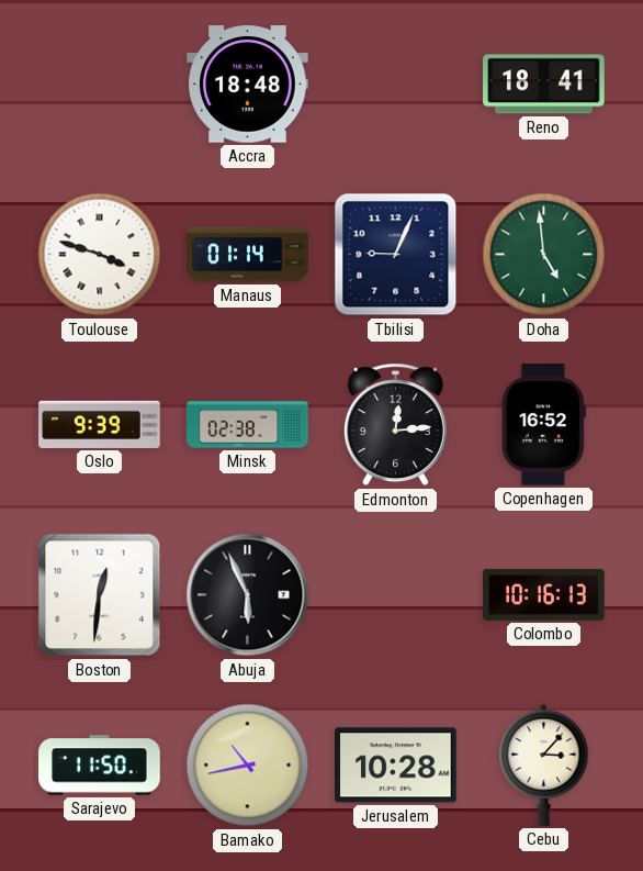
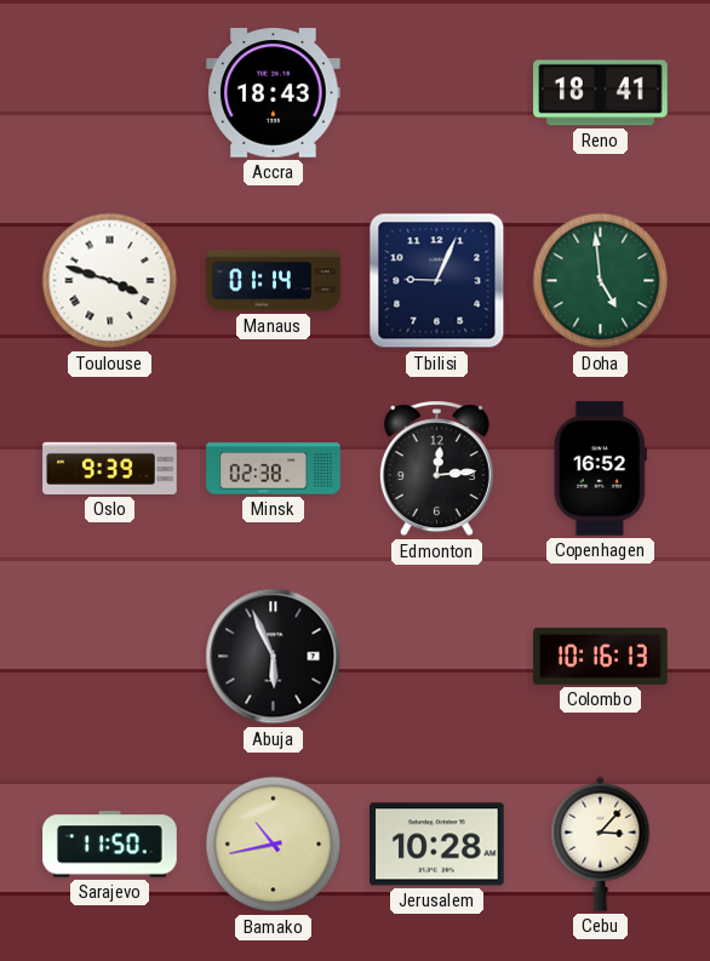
Accra: 18:48 -> 18:43 (274, 93)
Boston: 12:31 -> none (100, 595)
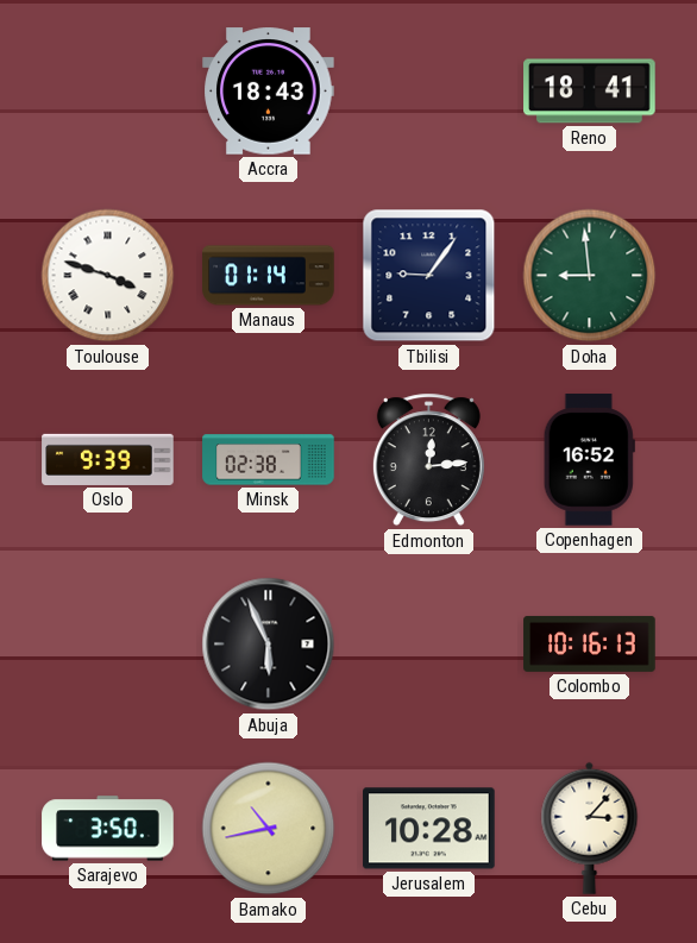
Tbilisi: 9:04 -> 9:06 (429, 276)
Doha: 4:59 -> 8:59 (590, 276)
Sarajevo: 11:50 -> 3:50 (108, 829)
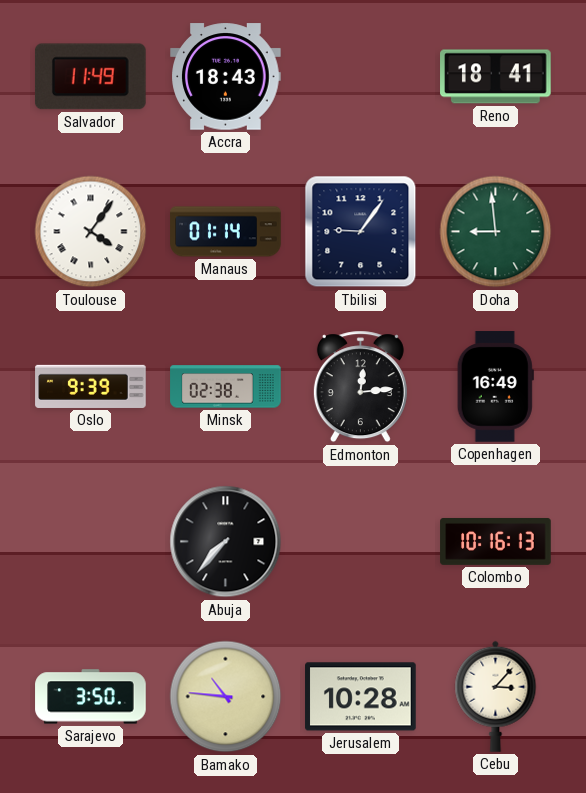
Salvador: none -> 11:49 (90, 77)
Toulouse: 3:48 -> 4:06 (91, 232)
Copenhagen: 16:52 -> 16:49 (495, 387)
Abuja: 5:56 -> 7:37 (226, 542)
Bamako: 10:43 -> 10:46 (226, 697)
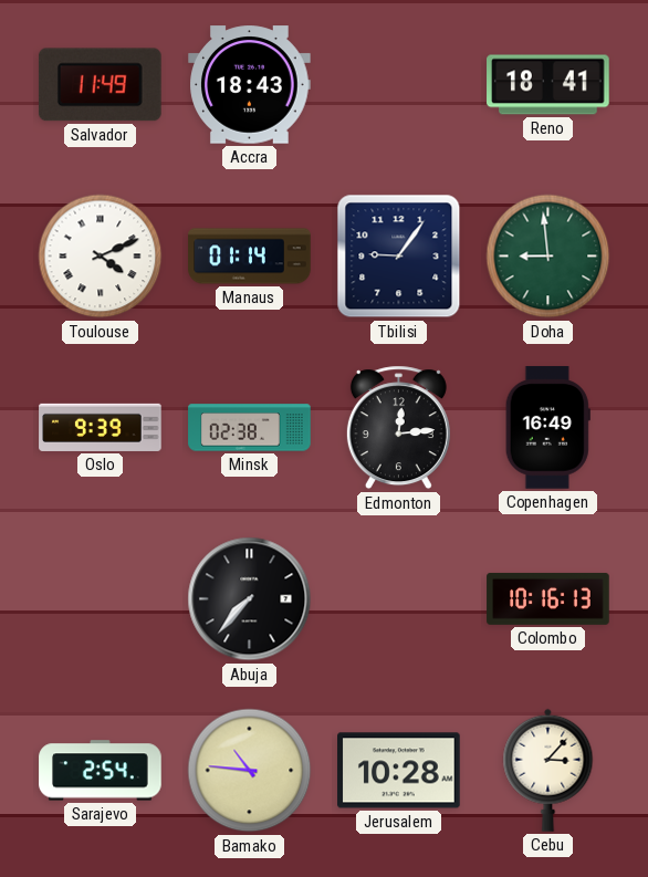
Toulouse: 4:06 -> 4:11 (101, 257)
Sarajevo: 3:50 -> 2:54 (101, 771)
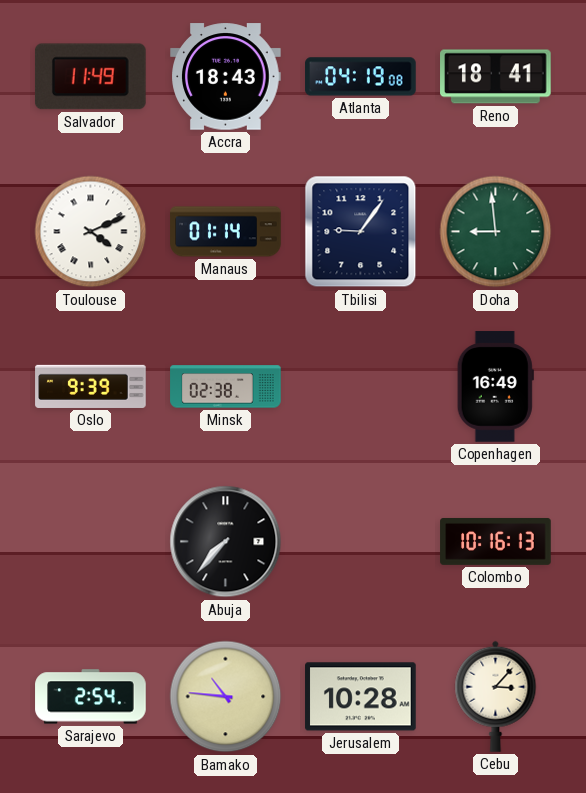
Atlanta: none -> 04:19 (361, 77)
Edmonton: 12:14 -> none (398, 428)
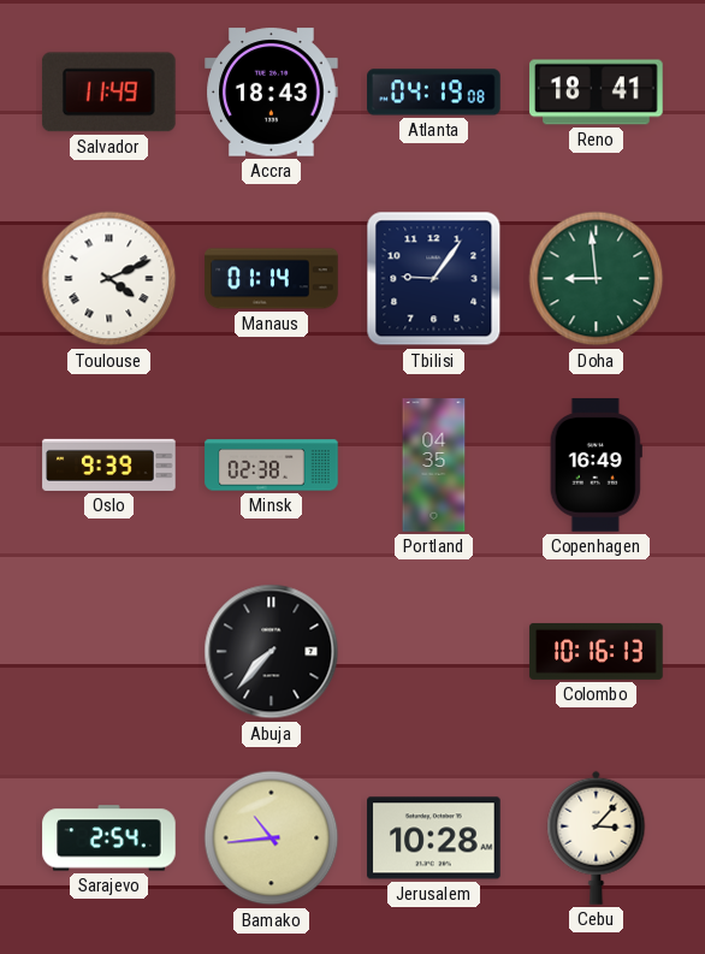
Portland: none -> 04:35 (434, 466)
Bamako: 10:46 -> 10:44 (272, 839)
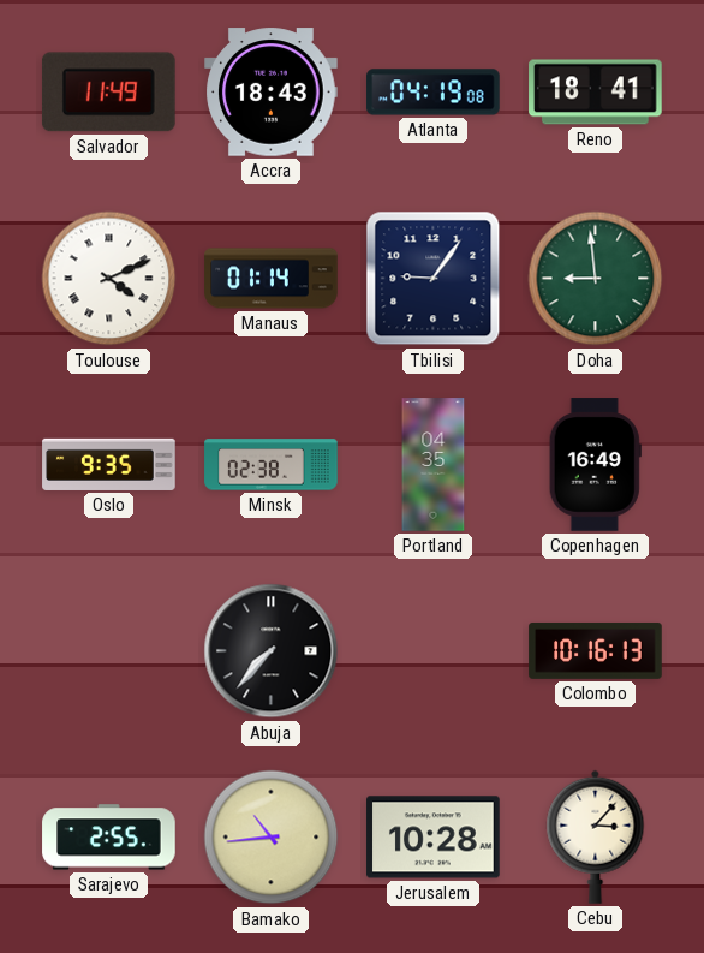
Oslo: 9:39 -> 9:35 (109, 464)
Sarajevo: 2:54 -> 2:55 (109, 838)
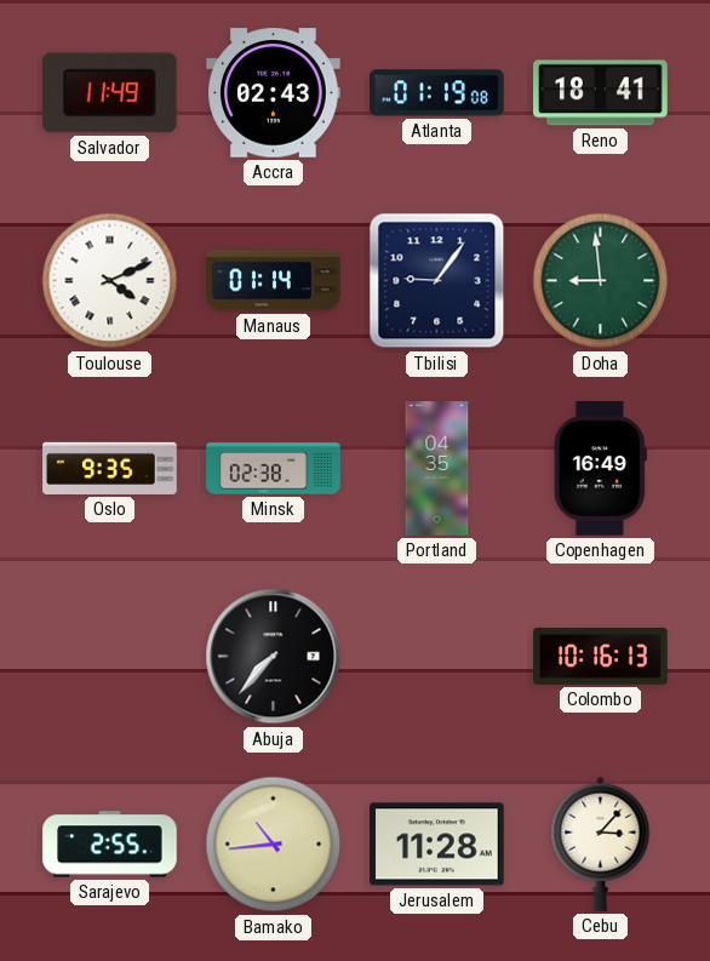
Accra: 18:43 -> 02:43 (274, 93)
Atlanta: 04:19 -> 01:19 (437, 93)
Jerusalem: 10:28 -> 11:28 (437, 845)
